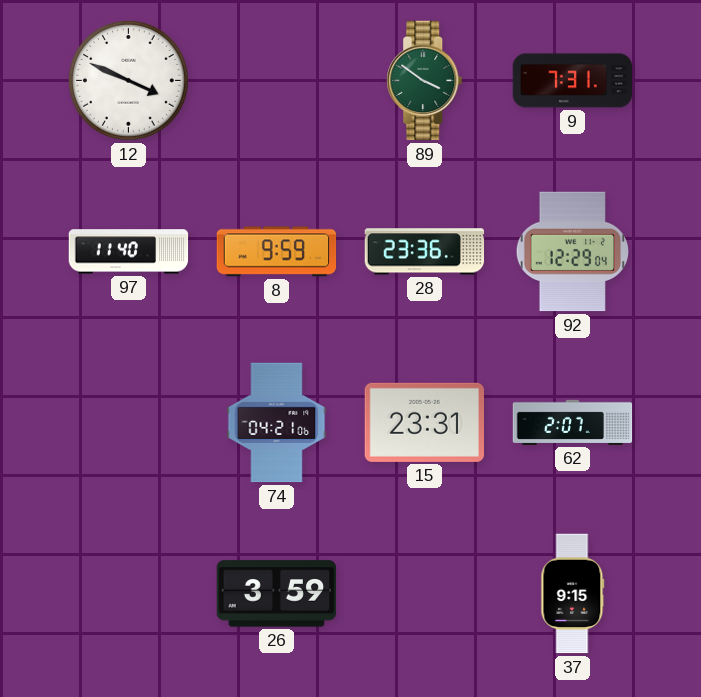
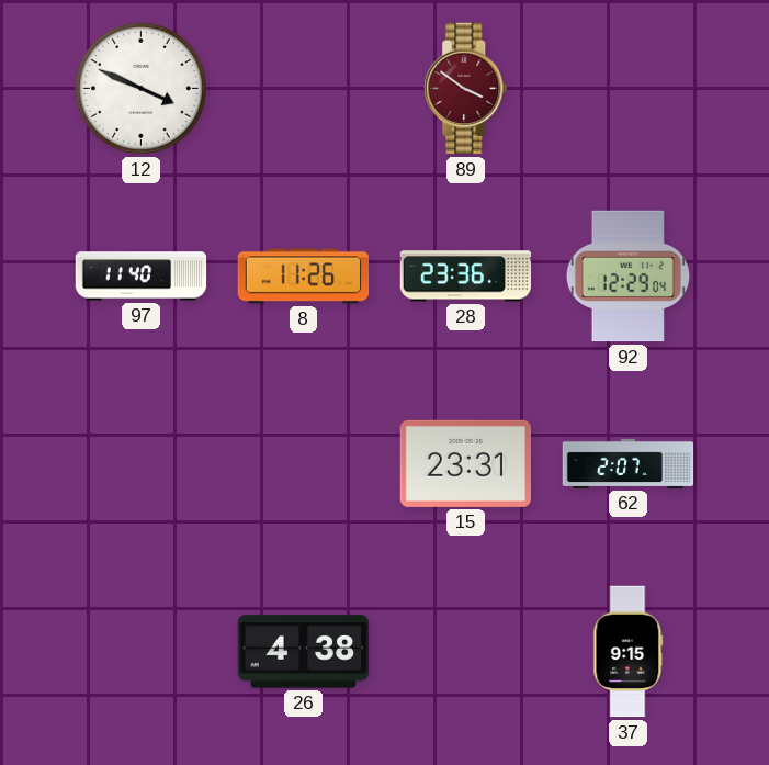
89 dial: green -> burgundy (466, 89)
9: 7:31 -> none (573, 81)
8: 9:59 -> 11:26 (304, 277)
74: 04:21 -> none (277, 423)
26: 3:59 -> 4:38 (304, 652)
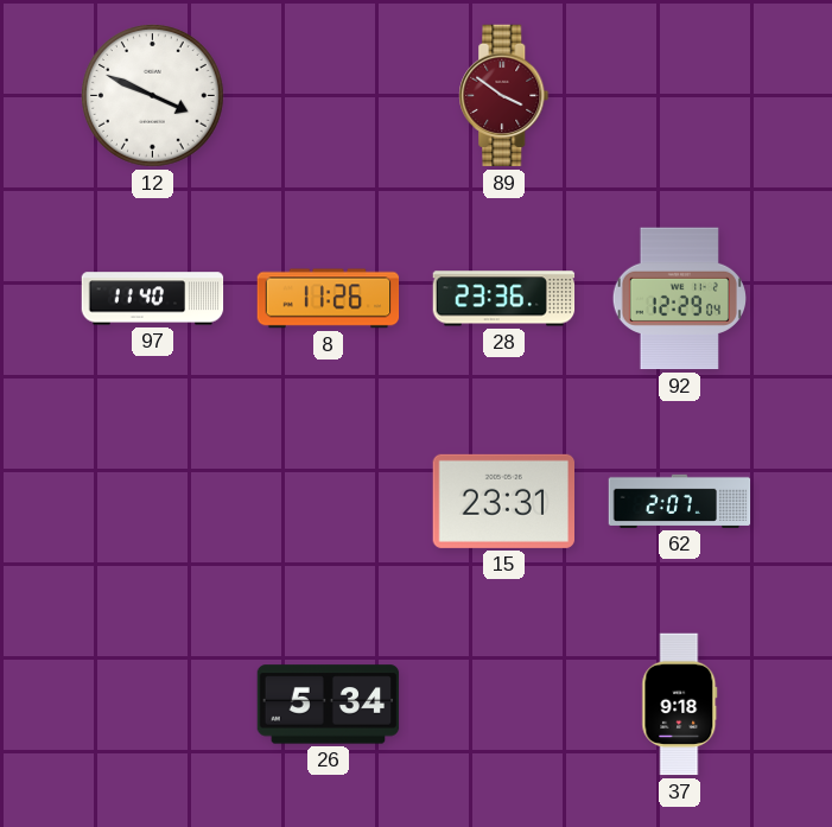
26: 4:38 -> 5:34 (329, 705)
37: 9:15 -> 9:18 (680, 705)
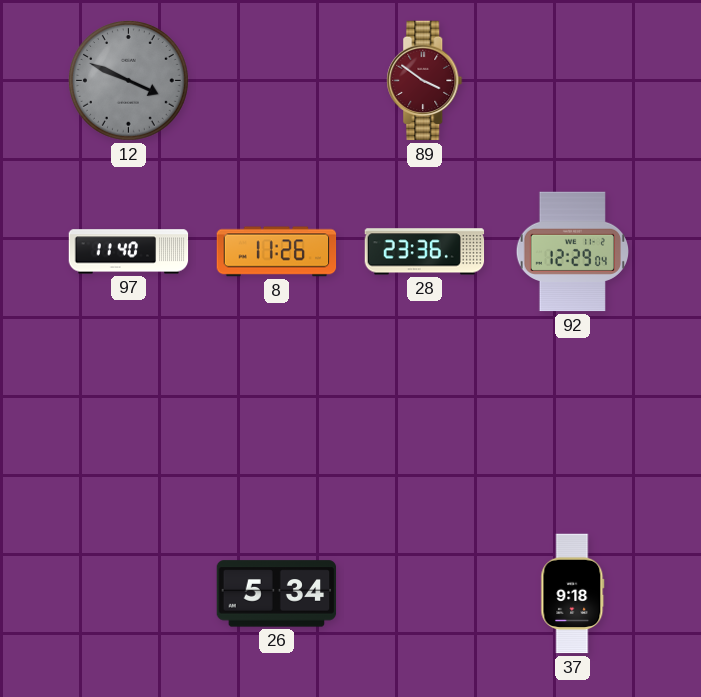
12 dial: white -> grey (129, 81)
15: 23:31 -> none (503, 501)
62: 2:07 -> none (680, 501)
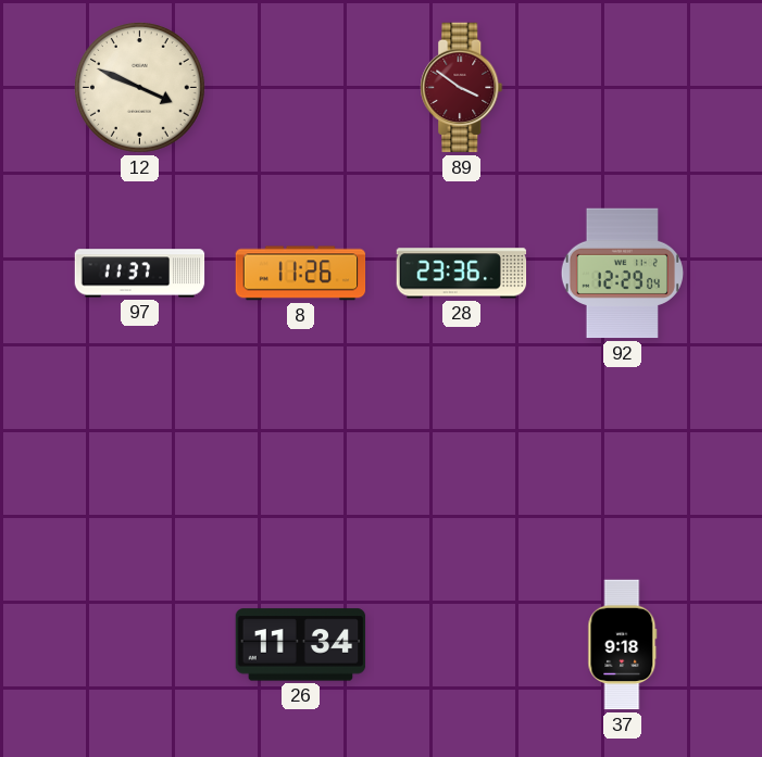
12 dial: grey -> cream (140, 88)
97: 11:40 -> 11:37 (140, 274)
26: 5:34 -> 11:34 (301, 645)
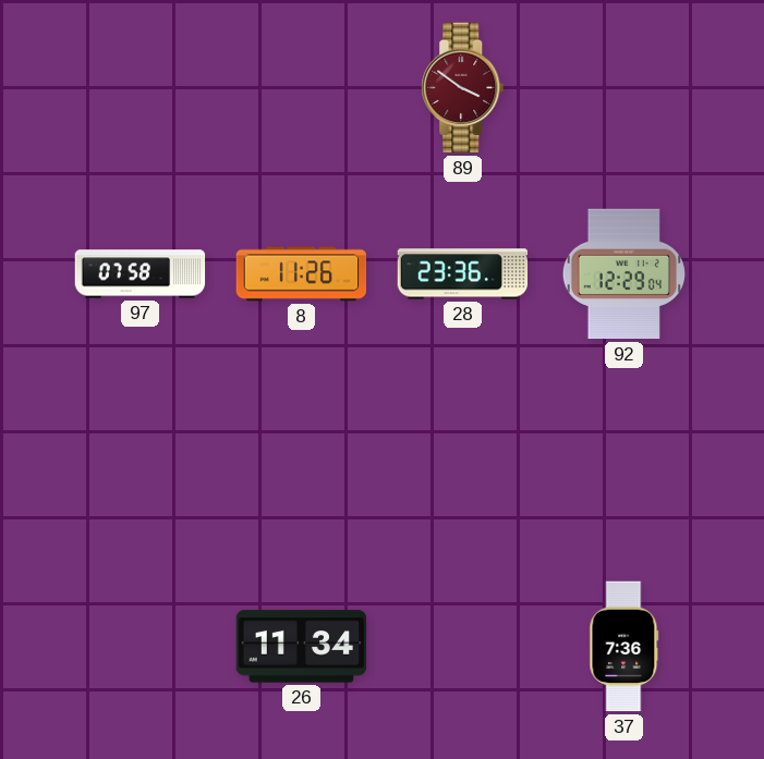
12: 3:49 -> none (140, 88)
97: 11:37 -> 07:58 (141, 274)
37: 9:18 -> 7:36 (624, 647)
